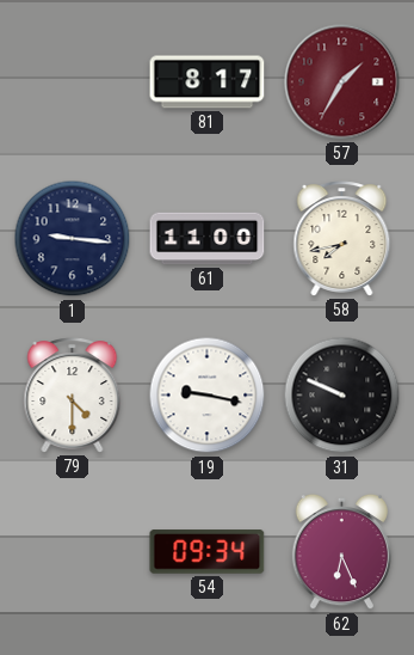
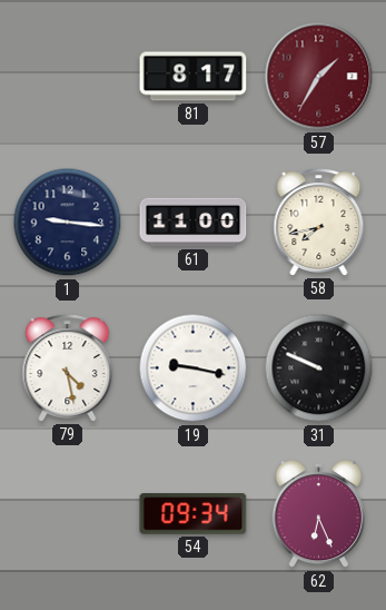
79: 4:30 -> 4:28 (68, 368)
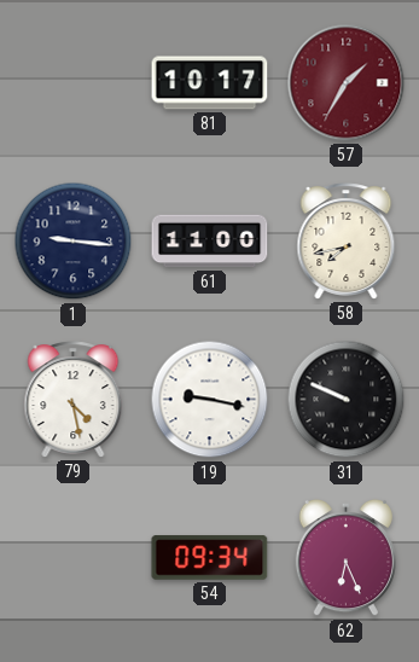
81: 8:17 -> 10:17 (210, 83)
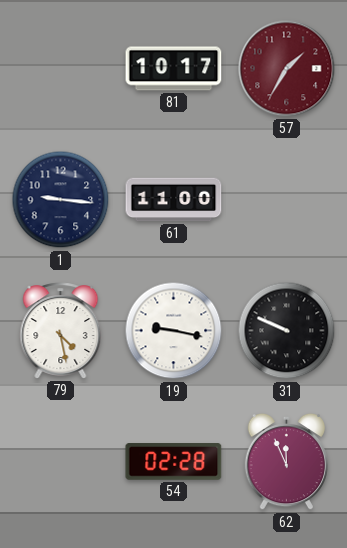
58: 7:43 -> none (347, 242)
54: 09:34 -> 02:28 (174, 462)
62: 6:26 -> 11:56 (286, 462)
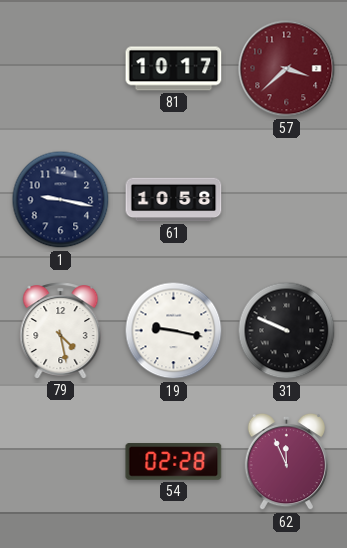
57: 1:35 -> 3:38 (287, 69)
1: 9:16 -> 9:17 (61, 200)
61: 11:00 -> 10:58 (174, 200)
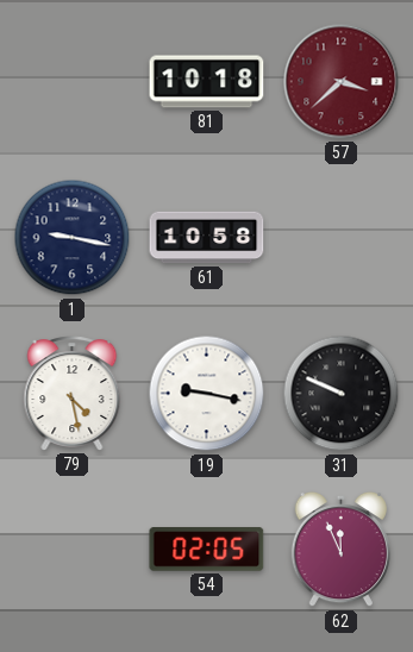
81: 10:17 -> 10:18 (207, 82)
54: 02:28 -> 02:05 (207, 550)
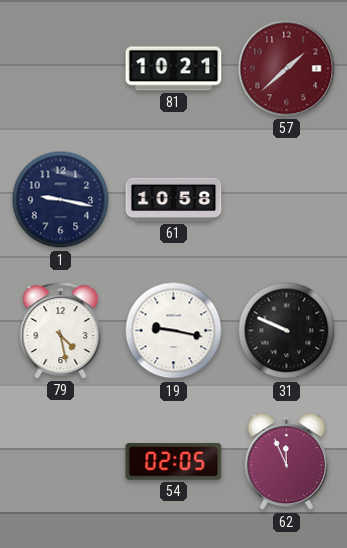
81: 10:18 -> 10:21 (174, 69)
57: 3:38 -> 1:38 (287, 69)
